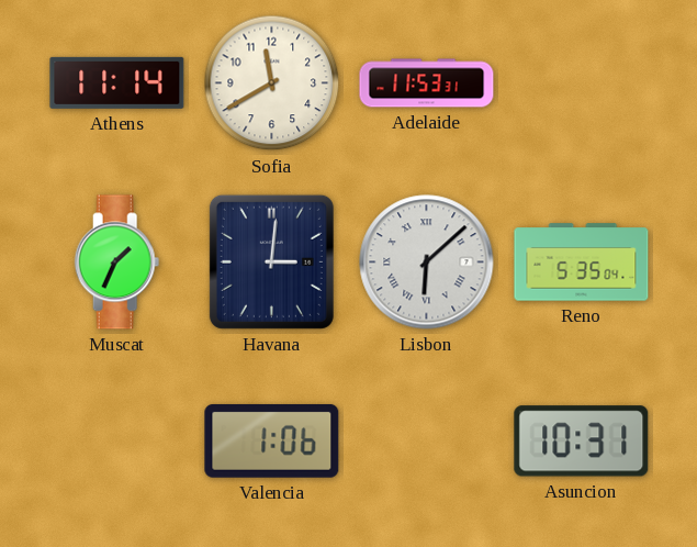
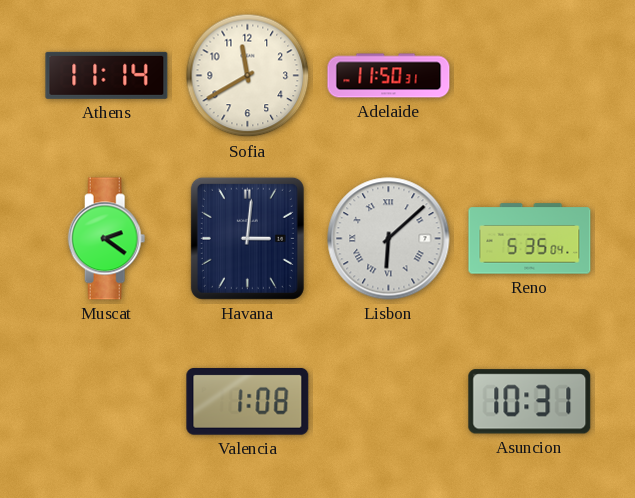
Adelaide: 11:53 -> 11:50 (389, 76)
Muscat: 1:34 -> 2:21 (107, 239)
Valencia: 1:06 -> 1:08 (248, 402)
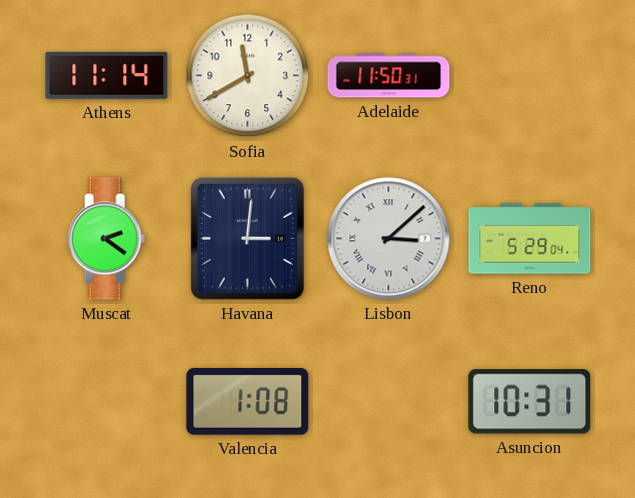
Lisbon: 6:08 -> 3:08 (389, 239)
Reno: 5:35 -> 5:29 (530, 239)
